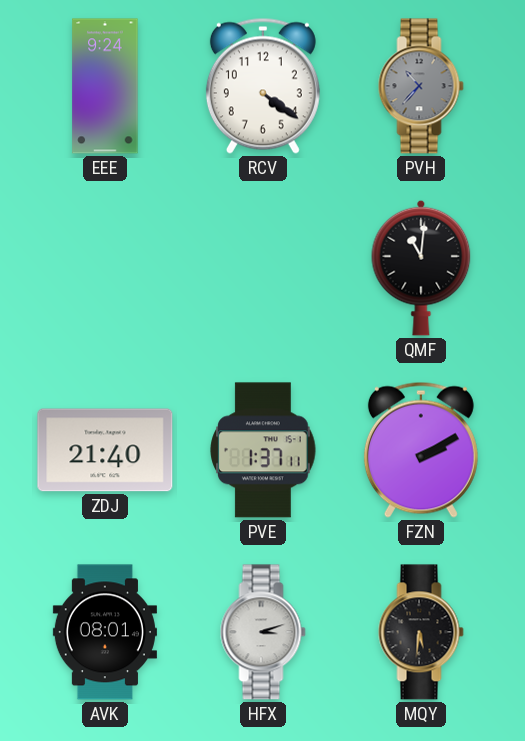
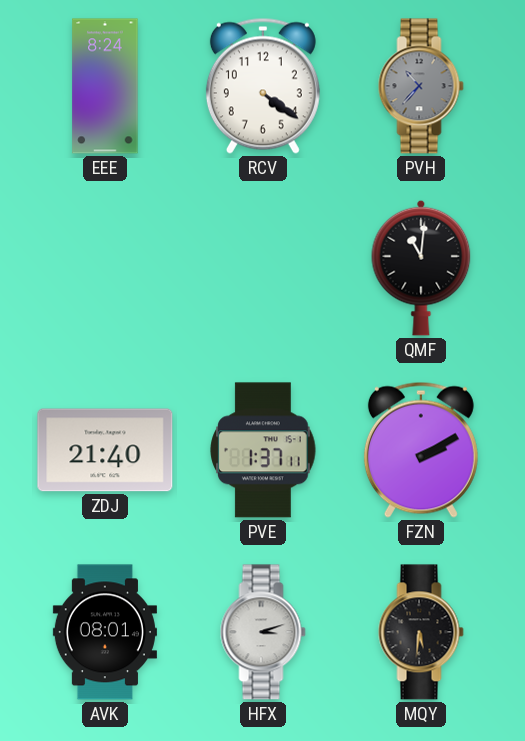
EEE: 9:24 -> 8:24 (105, 86)
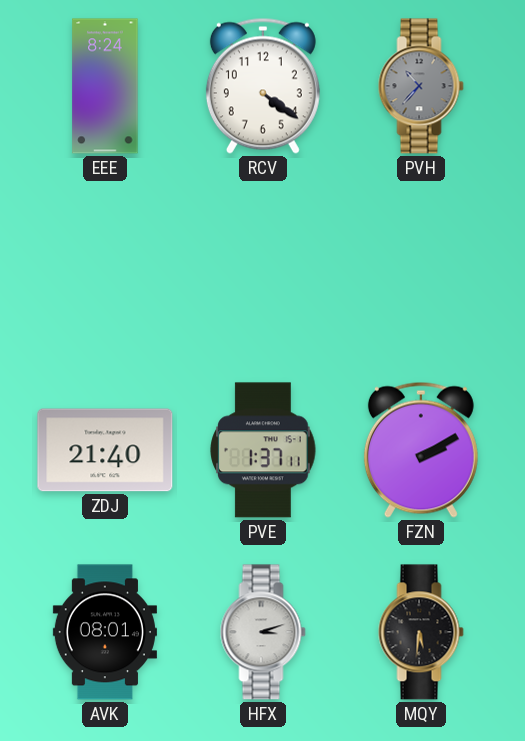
QMF: 11:01 -> none (421, 268)
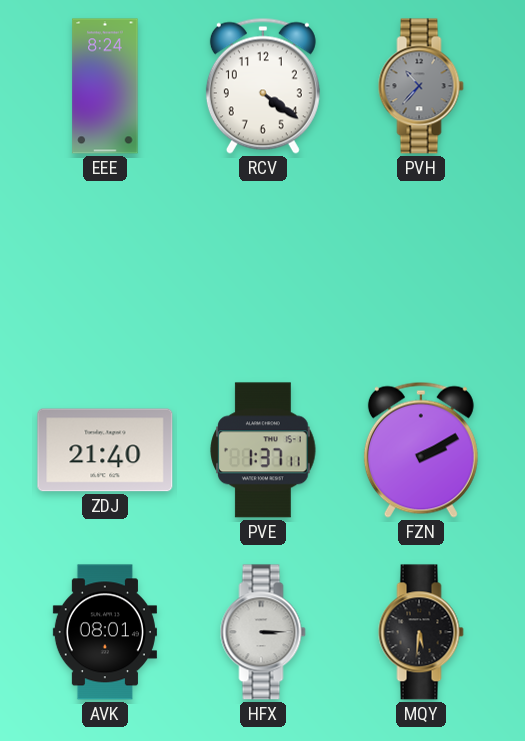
HFX: 3:12 -> 3:15 (263, 632)
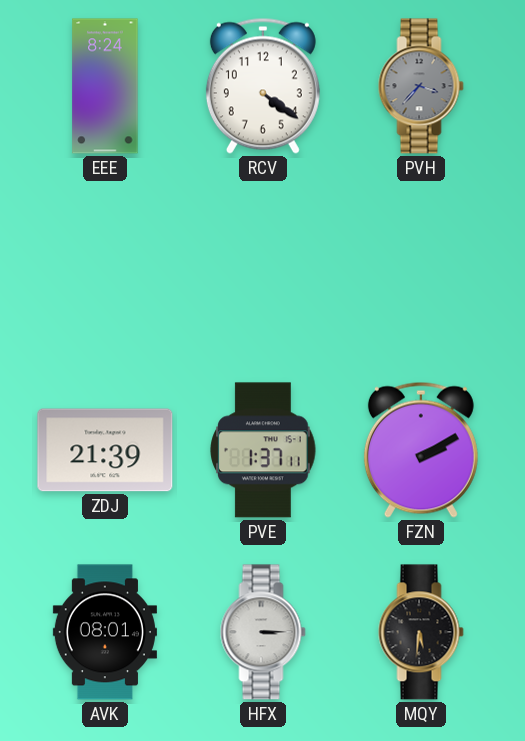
PVH: 10:37 -> 3:37 (421, 86)
ZDJ: 21:40 -> 21:39 (105, 450)
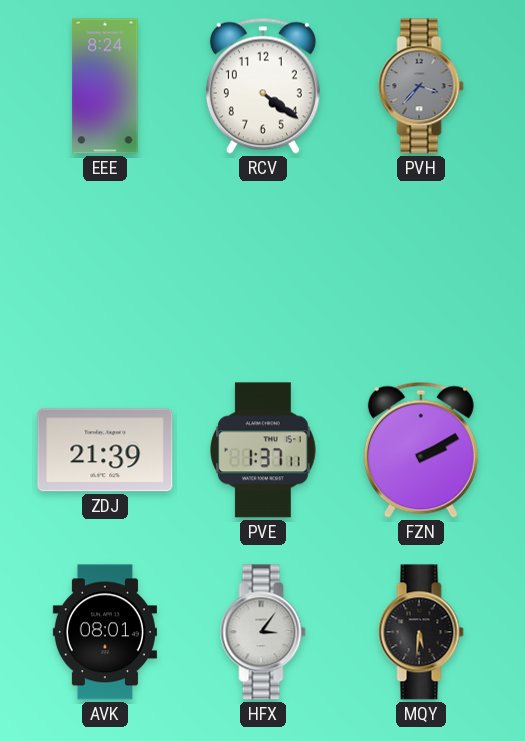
HFX: 3:15 -> 3:06 (263, 632)
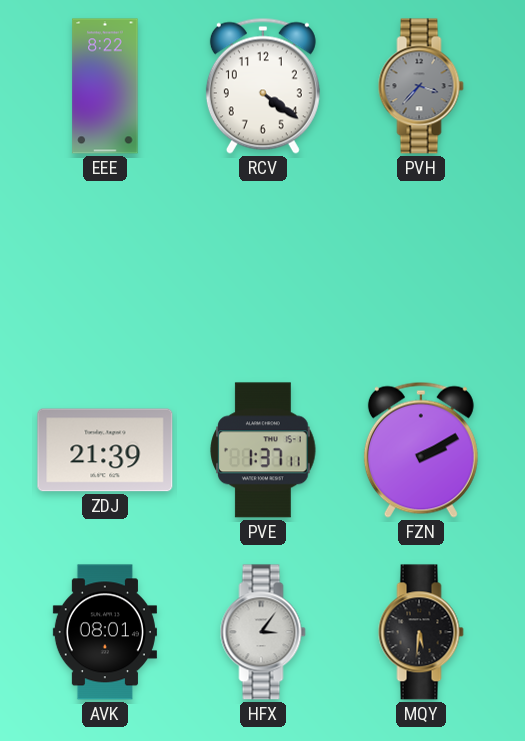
EEE: 8:24 -> 8:22 (105, 86)
